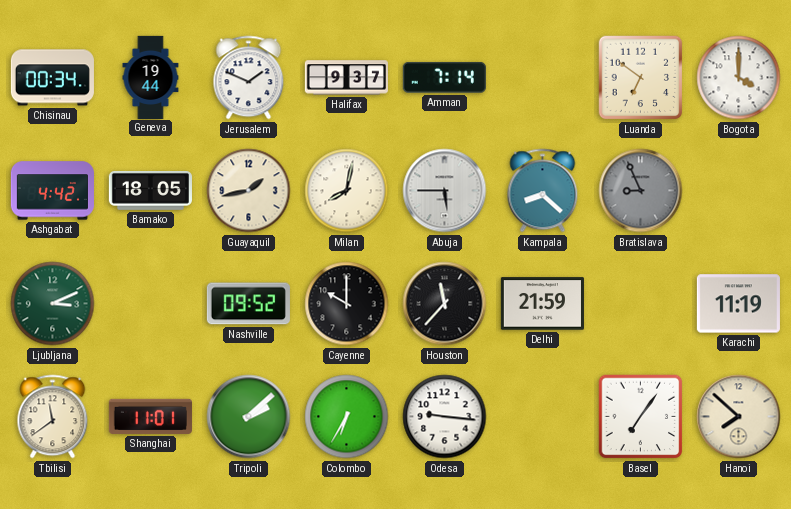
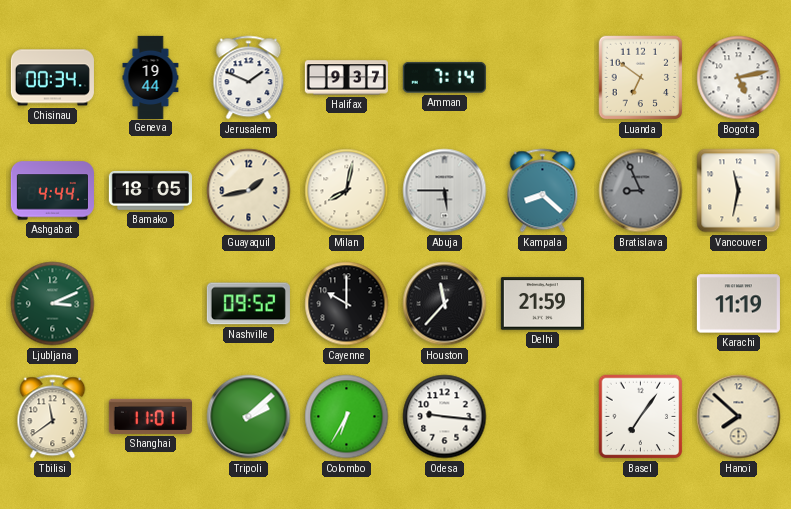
Bogota: 4:00 -> 5:13 (739, 78)
Ashgabat: 4:42 -> 4:44 (52, 191)
Vancouver: none -> 11:32 (739, 191)
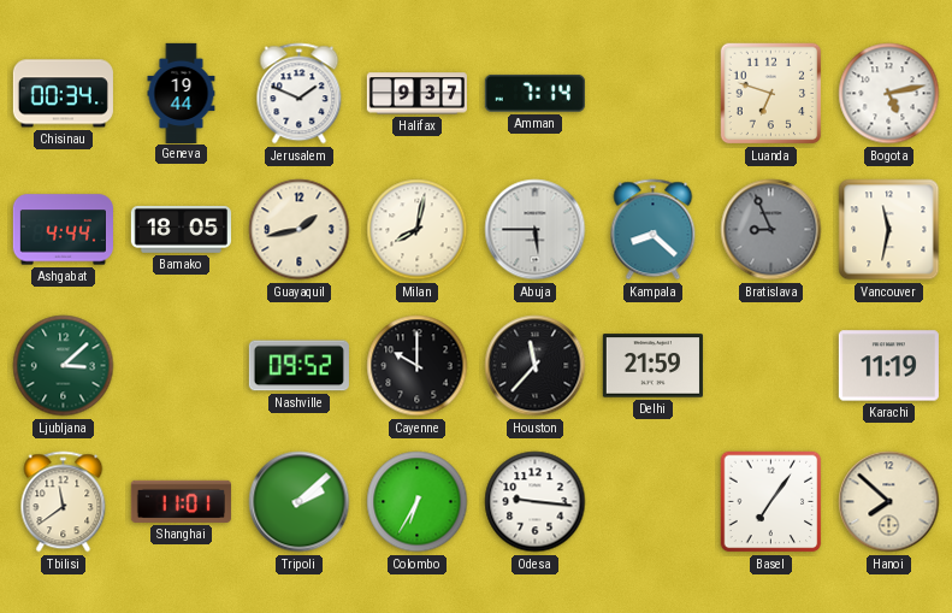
Luanda: 6:51 -> 6:48 (771, 94)
Ljubljana: 3:11 -> 3:08 (64, 366)
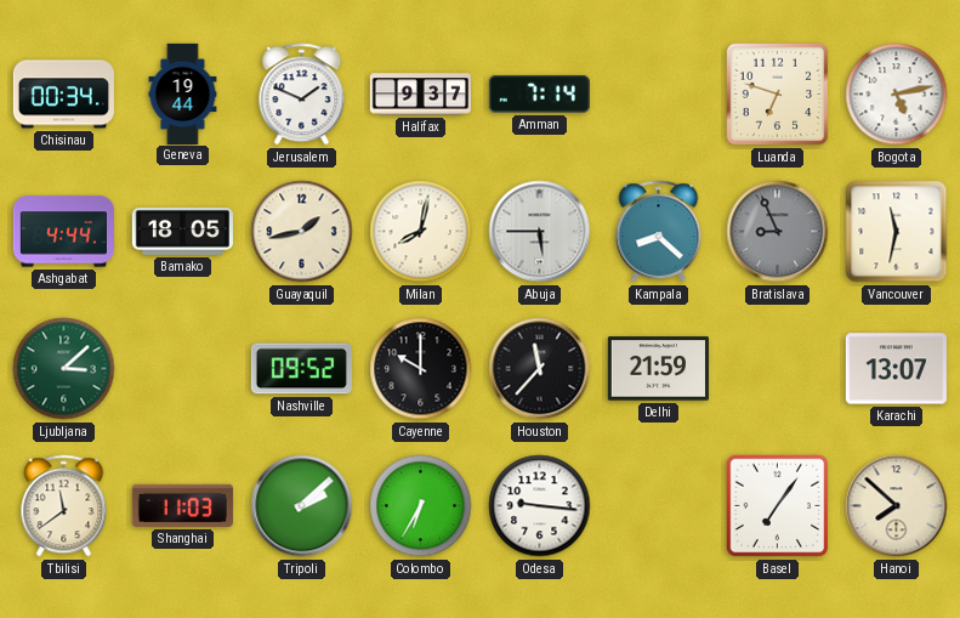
Karachi: 11:19 -> 13:07 (896, 369)
Shanghai: 11:01 -> 11:03 (182, 505)
